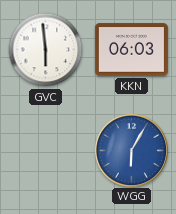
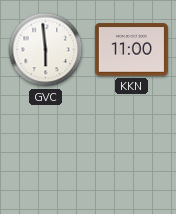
KKN: 06:03 -> 11:00 (131, 50)
WGG: 6:05 -> none (131, 150)
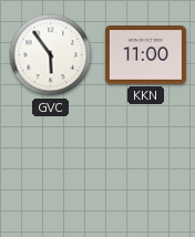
GVC: 5:59 -> 5:54 (51, 55)
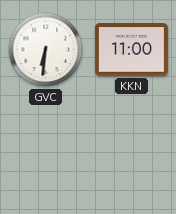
GVC: 5:54 -> 6:31 (46, 50)
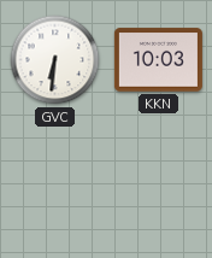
KKN: 11:00 -> 10:03 (158, 60)
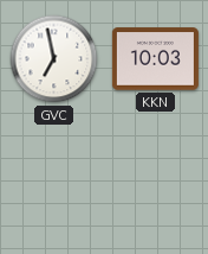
GVC: 6:31 -> 6:58 (54, 59)
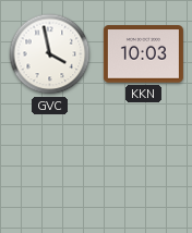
GVC: 6:58 -> 3:58 (50, 54)
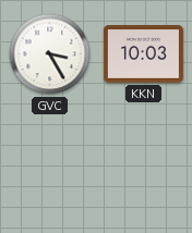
GVC: 3:58 -> 3:25 (50, 54)
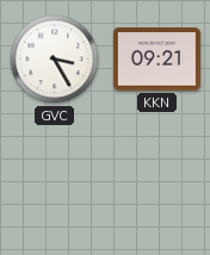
KKN: 10:03 -> 09:21 (156, 60)
